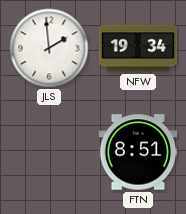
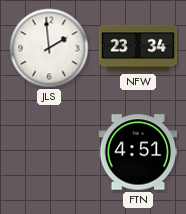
NFW: 19:34 -> 23:34 (138, 48)
FTN: 8:51 -> 4:51 (138, 152)
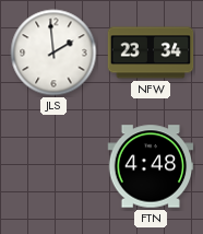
FTN: 4:51 -> 4:48 (151, 166)
